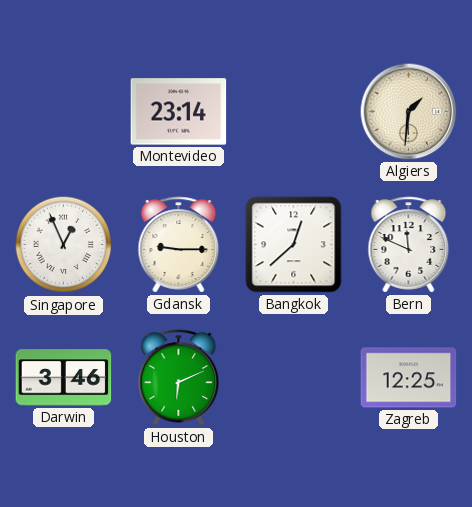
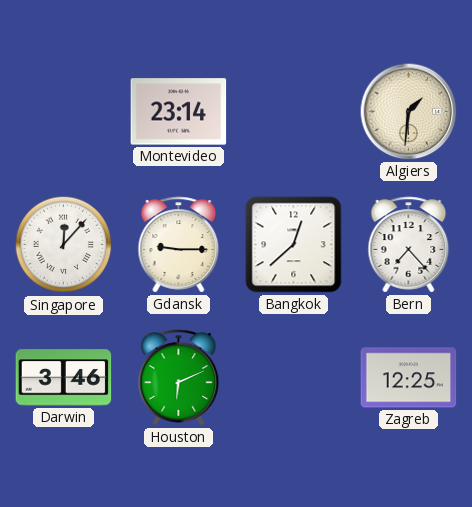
Singapore: 12:56 -> 12:07 (64, 245)
Bern: 11:49 -> 7:23 (409, 245)
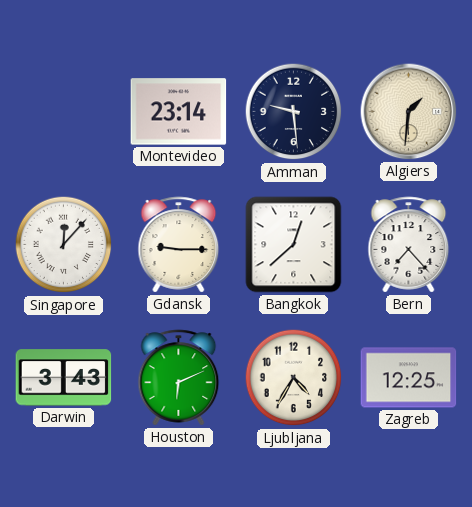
Amman: none -> 9:29 (294, 112)
Darwin: 3:46 -> 3:43 (64, 378)
Ljubljana: none -> 4:35 (294, 378)
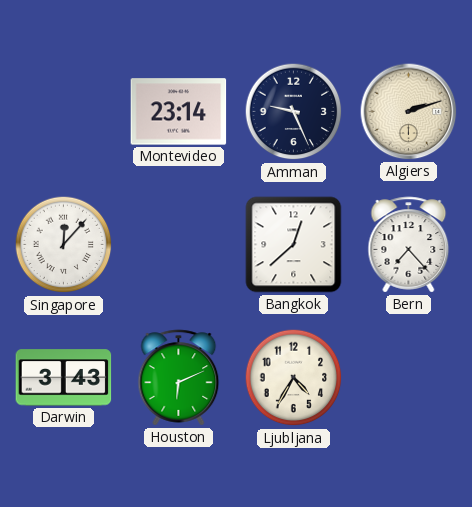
Amman: 9:29 -> 9:26 (294, 112)
Algiers: 1:31 -> 2:12 (409, 112)
Gdansk: 9:15 -> none (179, 245)
Zagreb: 12:25 -> none (409, 378)
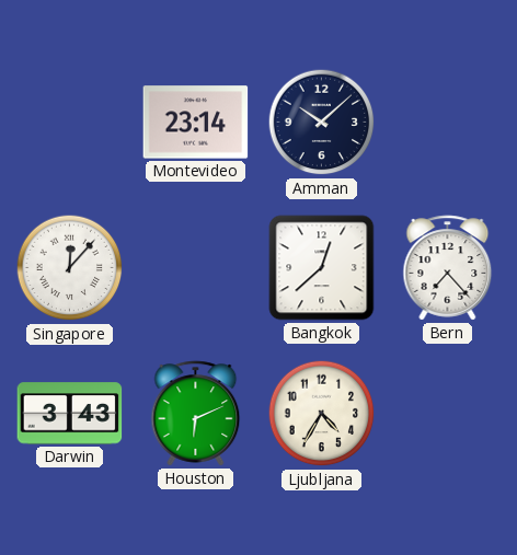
Amman: 9:26 -> 10:08 (322, 123)
Algiers: 2:12 -> none (409, 112)
